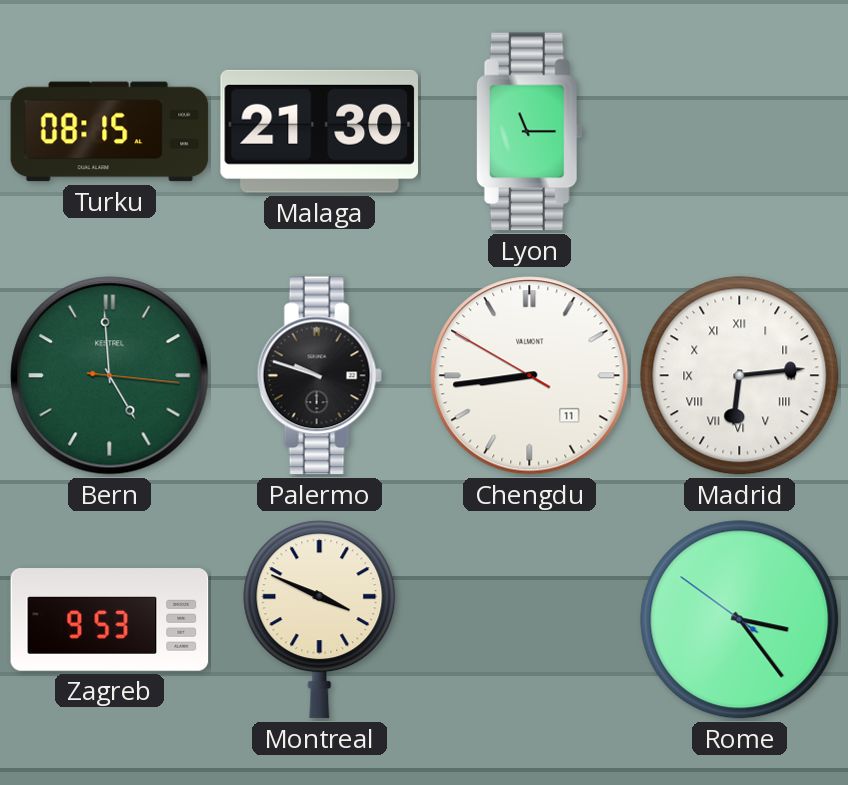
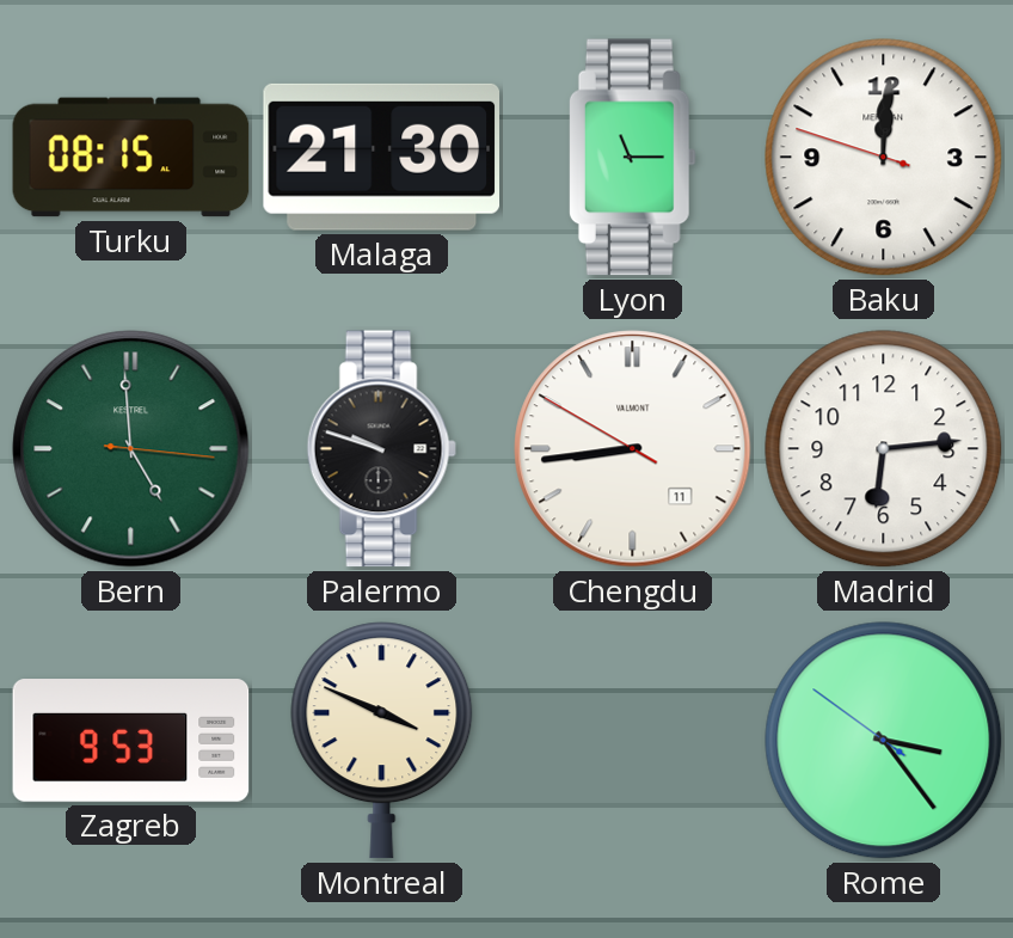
Baku: none -> 12:00 (884, 158)
Madrid numerals: Roman -> Arabic (884, 449)
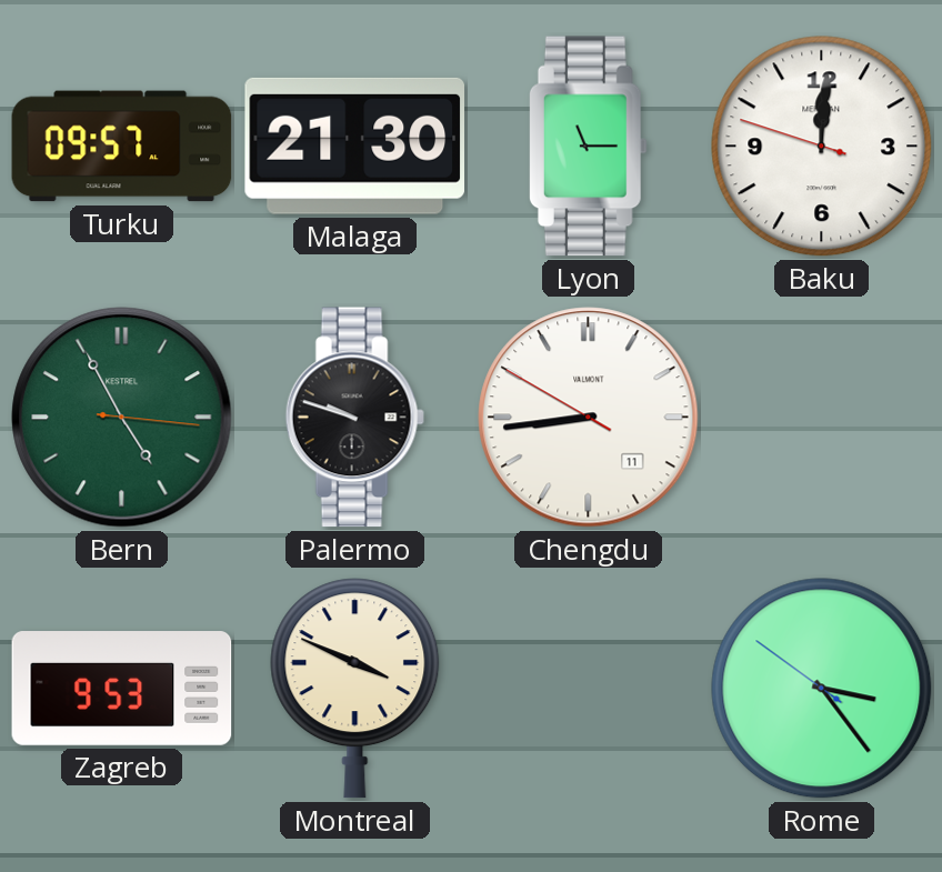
Turku: 08:15 -> 09:57 (122, 147)
Bern: 4:59 -> 4:55 (122, 418)
Madrid: 6:14 -> none (884, 449)
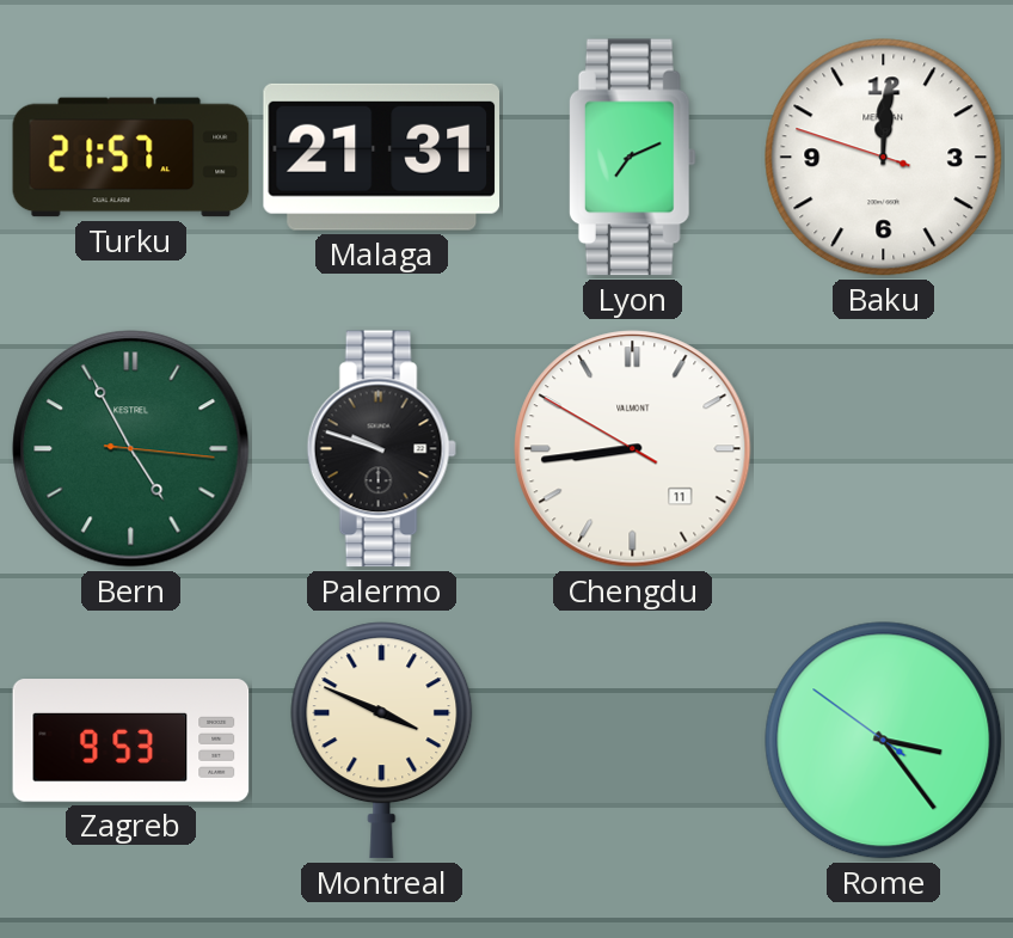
Turku: 09:57 -> 21:57 (131, 158)
Malaga: 21:30 -> 21:31 (381, 157)
Lyon: 11:15 -> 7:11 (632, 158)
